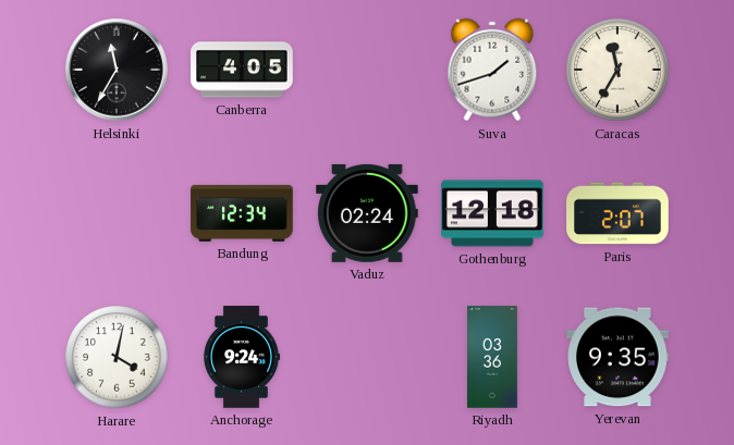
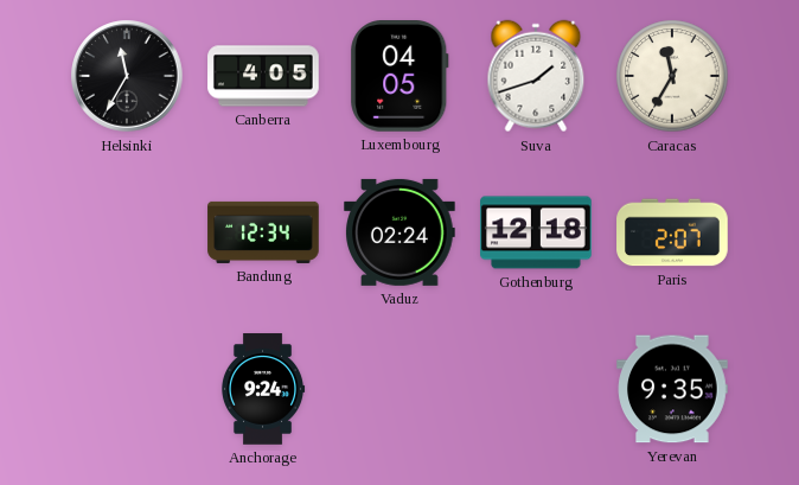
Luxembourg: none -> 04:05 (399, 77)
Harare: 4:02 -> none (117, 357)
Riyadh: 03:36 -> none (493, 357)
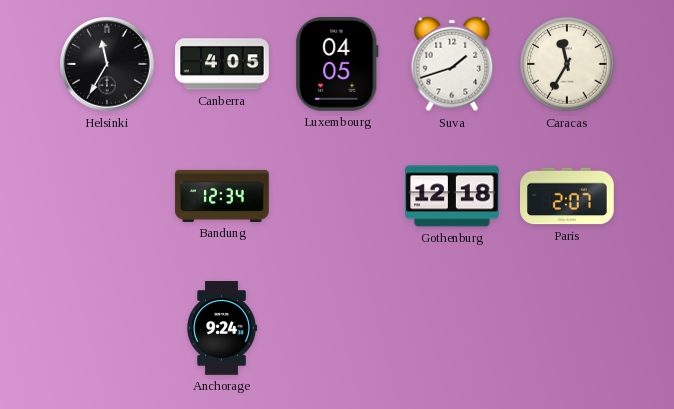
Vaduz: 02:24 -> none (401, 232)
Yerevan: 9:35 -> none (672, 389)
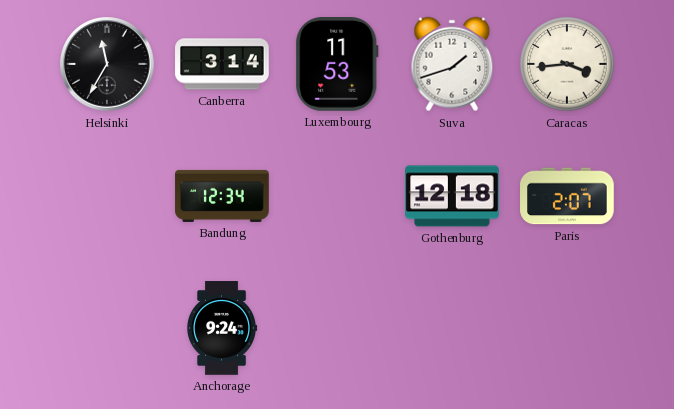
Canberra: 4:05 -> 3:14 (222, 64)
Luxembourg: 04:05 -> 11:53 (337, 65)
Caracas: 11:35 -> 3:44 (567, 64)
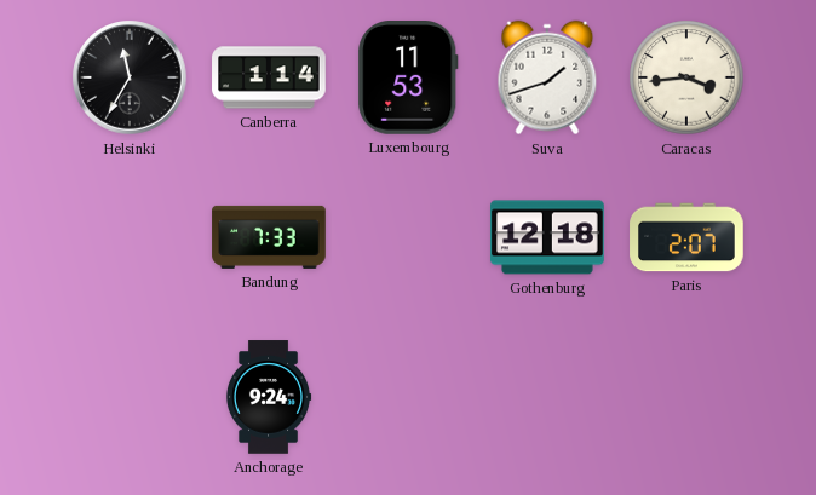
Canberra: 3:14 -> 1:14 (269, 77)
Bandung: 12:34 -> 7:33 (269, 237)
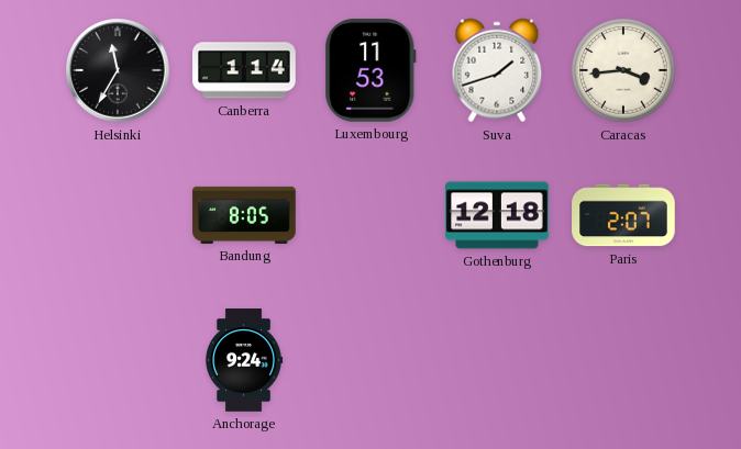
Bandung: 7:33 -> 8:05 (244, 215)
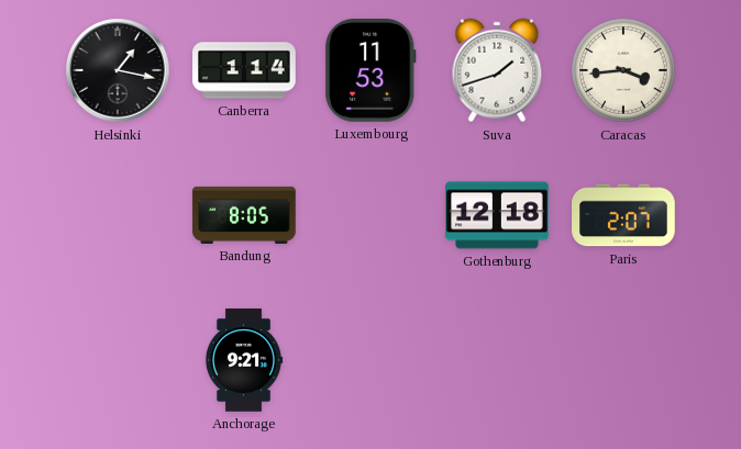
Helsinki: 11:35 -> 1:17 (118, 70)
Anchorage: 9:24 -> 9:21 (244, 360)
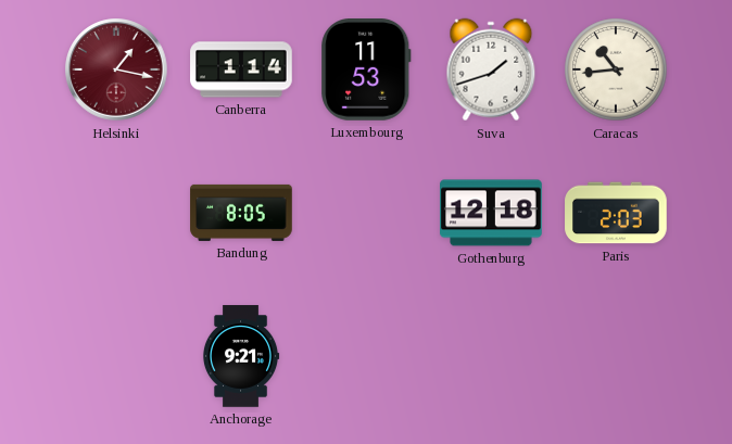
Helsinki dial: black -> burgundy (116, 69)
Caracas: 3:44 -> 10:44 (616, 69)
Paris: 2:07 -> 2:03 (616, 213)
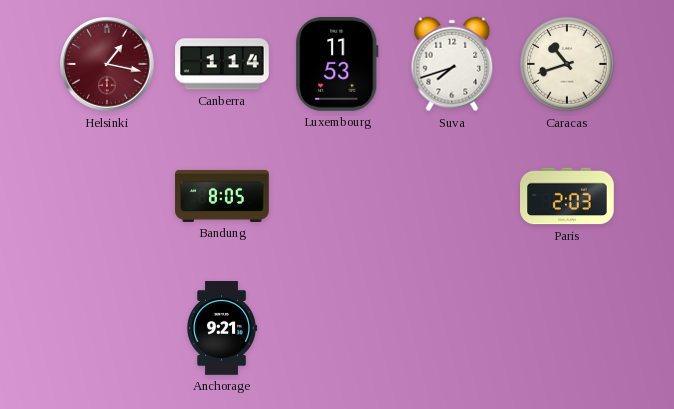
Suva: 1:42 -> 7:42 (452, 64)
Caracas: 10:44 -> 10:42 (567, 64)
Gothenburg: 12:18 -> none (491, 213)
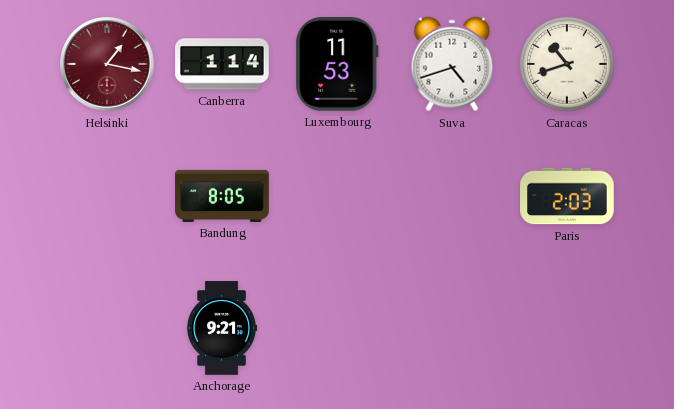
Suva: 7:42 -> 4:42 (452, 64)
